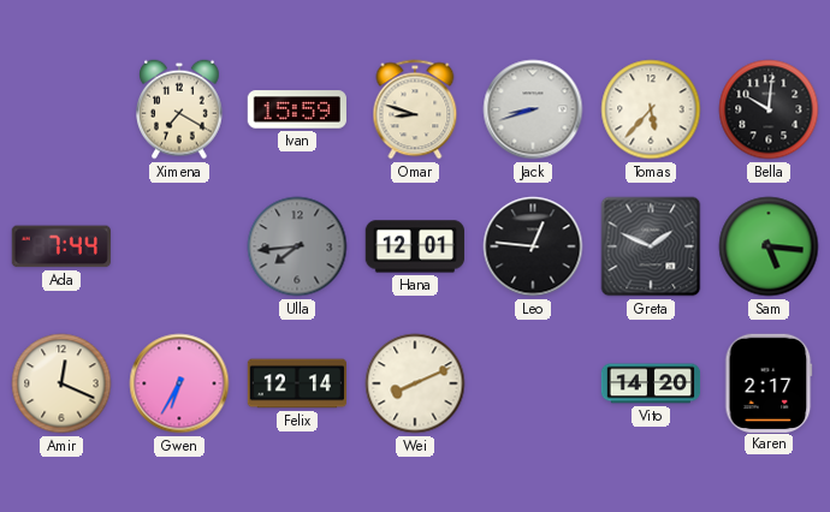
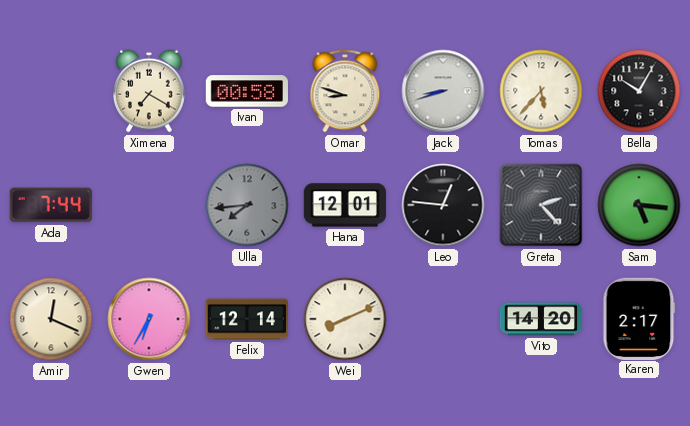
Ivan: 15:59 -> 00:58 (246, 91)
Bella: 10:01 -> 10:05 (639, 91)
Greta: 1:49 -> 2:23 (541, 205)
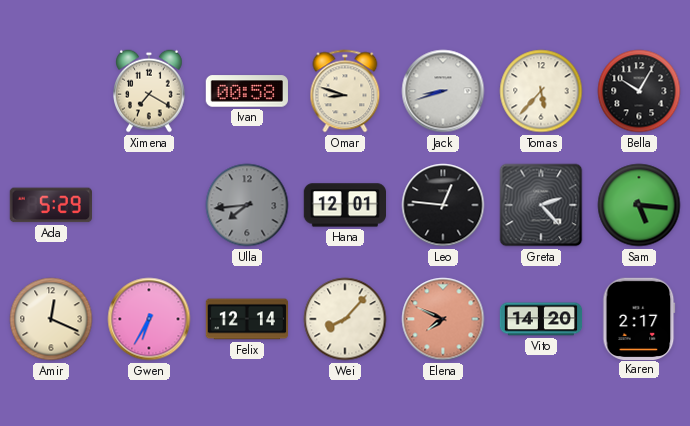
Ada: 7:44 -> 5:29 (51, 205)
Wei: 8:11 -> 8:07 (345, 319)
Elena: none -> 7:49 (443, 319)
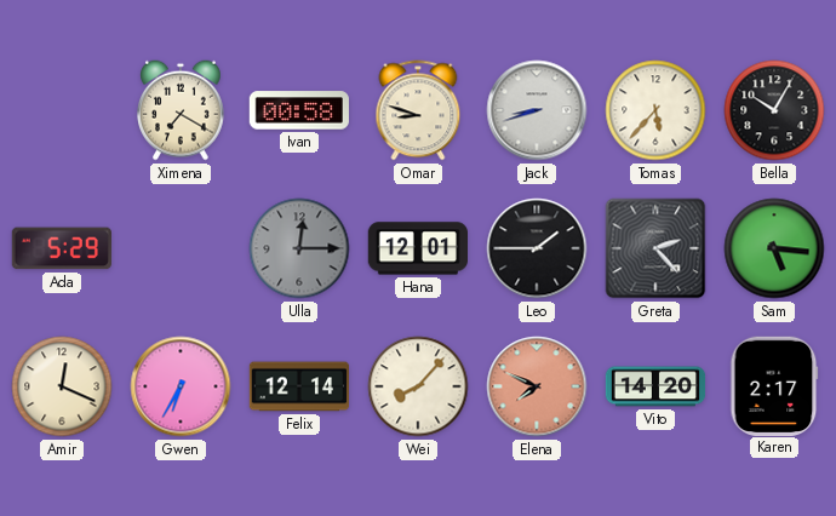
Ulla: 7:44 -> 12:15 (299, 248)
Leo: 12:46 -> 1:45 (537, 248)
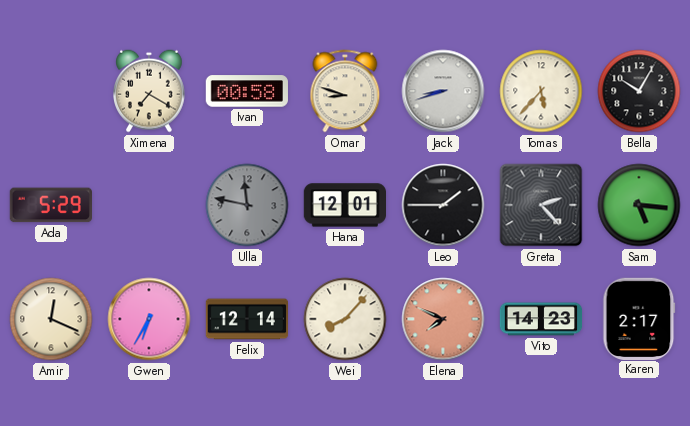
Ulla: 12:15 -> 11:47 (247, 205)
Vito: 14:20 -> 14:23 (541, 319)
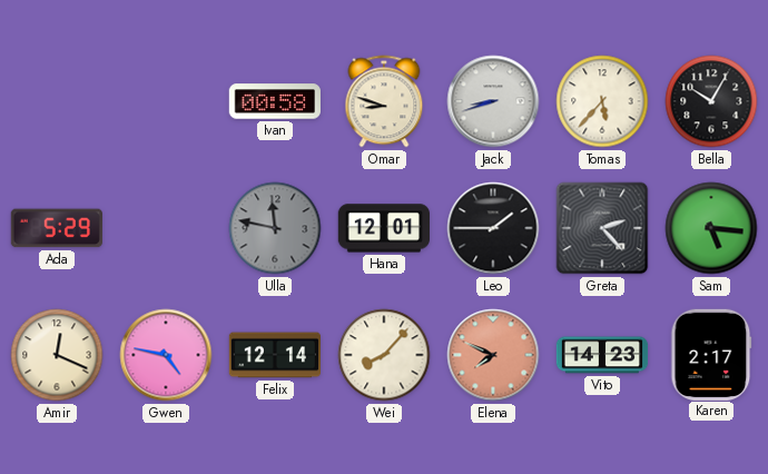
Ximena: 7:20 -> none (149, 91)
Gwen: 6:35 -> 4:47 (166, 355)
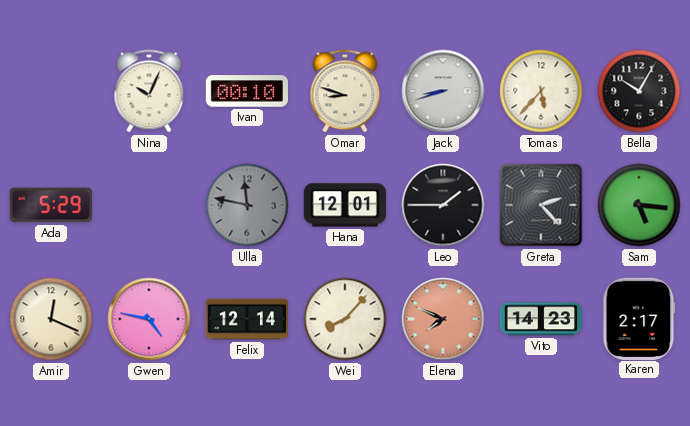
Nina: none -> 10:04 (149, 91)
Ivan: 00:58 -> 00:10 (246, 91)
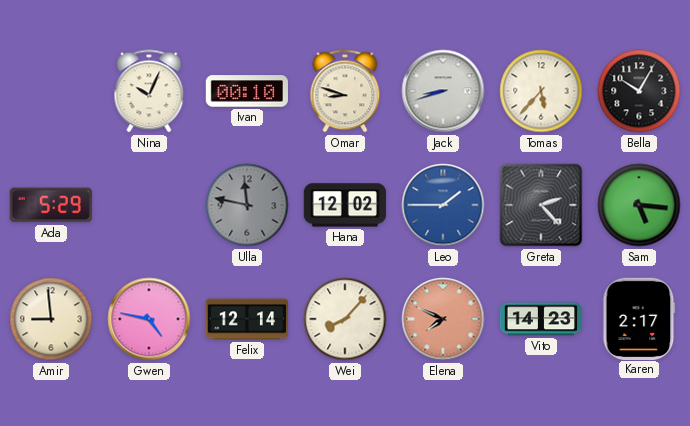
Hana: 12:01 -> 12:02 (344, 205)
Leo dial: black -> blue (443, 205)
Amir: 12:19 -> 8:59 (51, 319)
